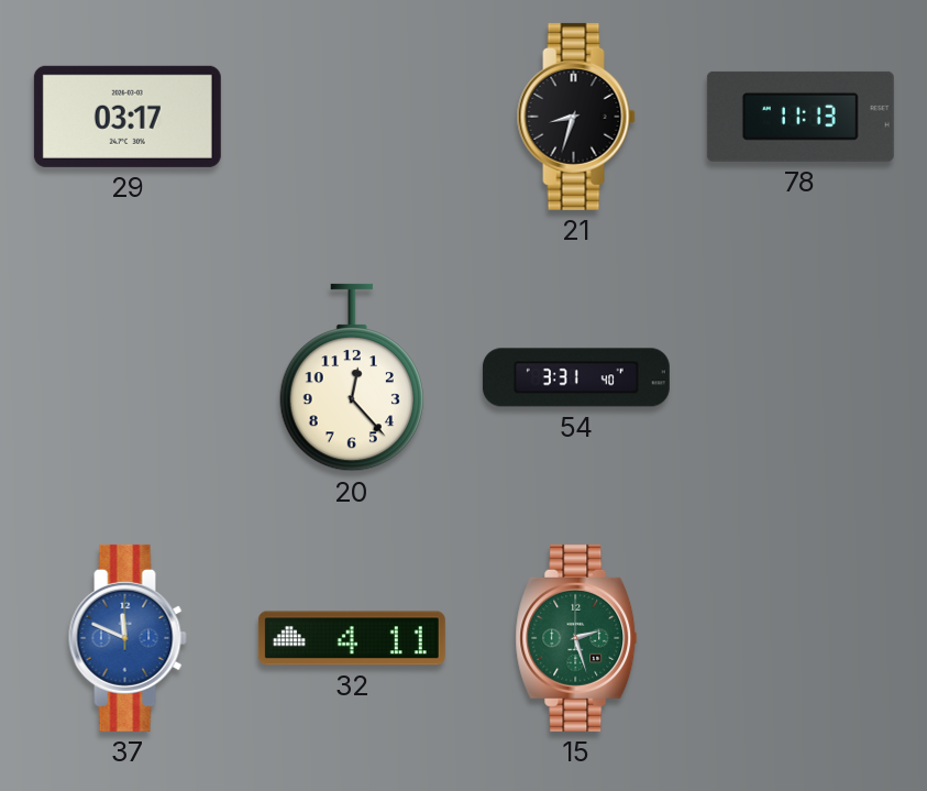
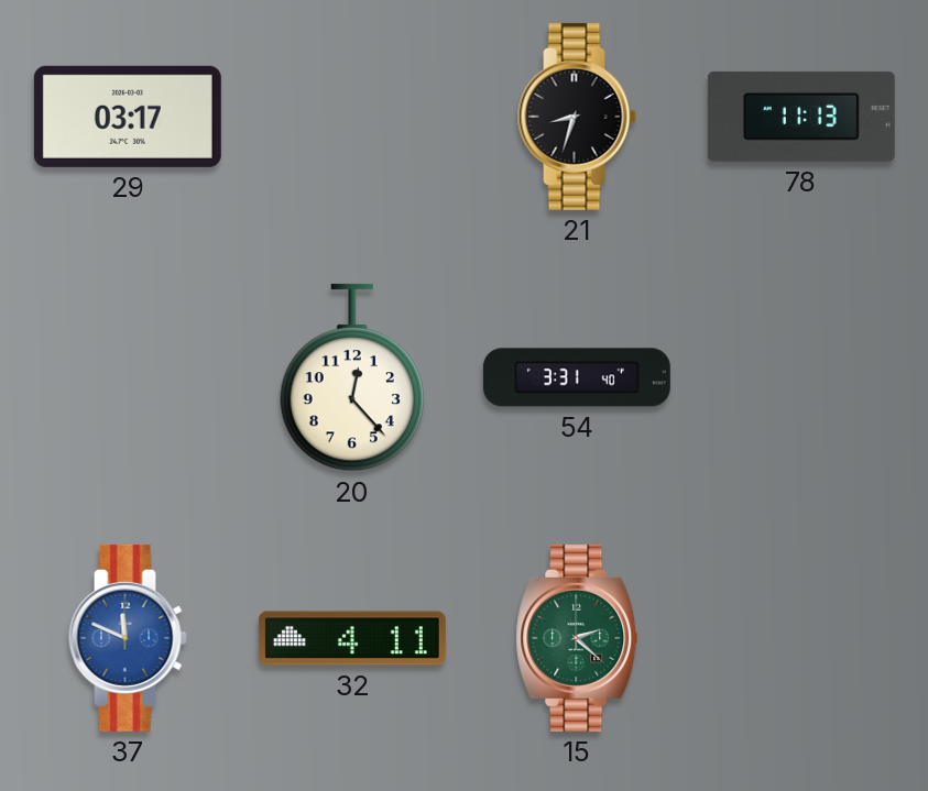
15: 2:27 -> 2:22 (577, 638)
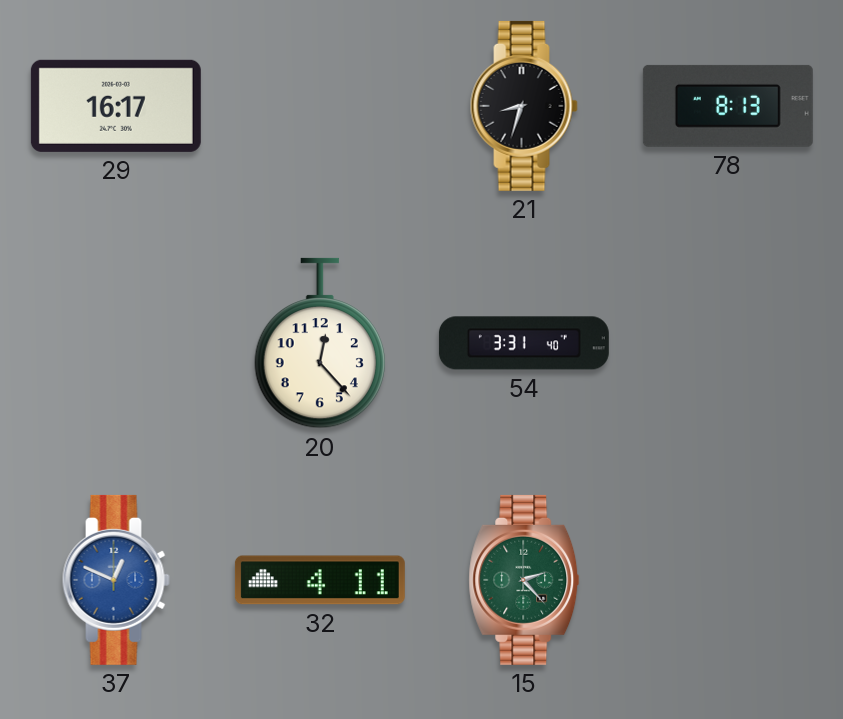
29: 03:17 -> 16:17 (116, 106)
78: 11:13 -> 8:13 (728, 106)
37: 11:49 -> 12:49 (116, 580)
15: 2:22 -> 2:23 (524, 580)
